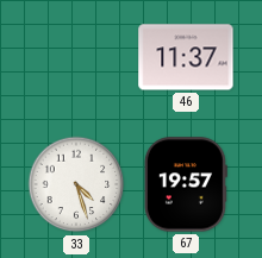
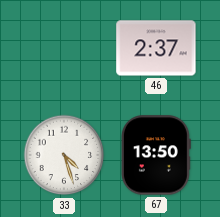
46: 11:37 -> 2:37 (156, 48)
67: 19:57 -> 13:50 (156, 155)
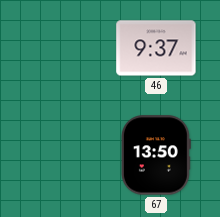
46: 2:37 -> 9:37 (156, 48)
33: 4:27 -> none (64, 155)
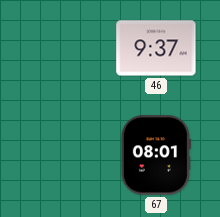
67: 13:50 -> 08:01 (156, 155)
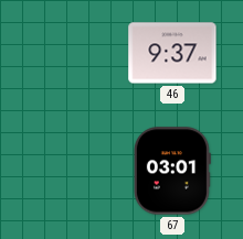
67: 08:01 -> 03:01 (172, 171)
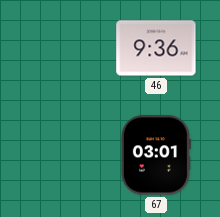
46: 9:37 -> 9:36 (156, 48)
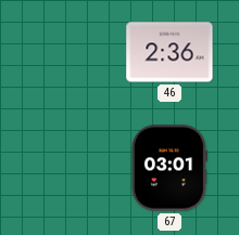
46: 9:36 -> 2:36 (169, 52)
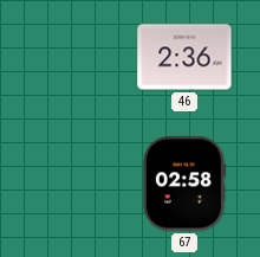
67: 03:01 -> 02:58 (184, 184)
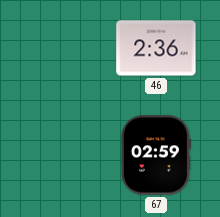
67: 02:58 -> 02:59 (156, 155)
